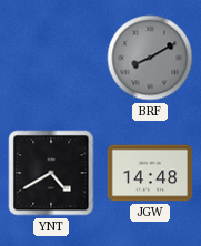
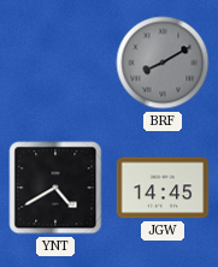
JGW: 14:48 -> 14:45 (163, 188)
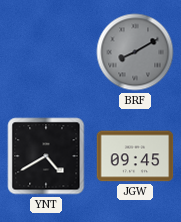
JGW: 14:45 -> 09:45 (135, 156)
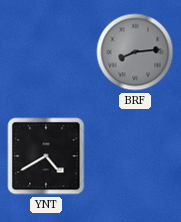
BRF: 8:10 -> 8:14 (135, 52)
JGW: 09:45 -> none (135, 156)
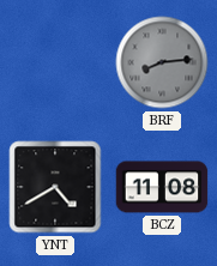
BCZ: none -> 11:08 (162, 187)
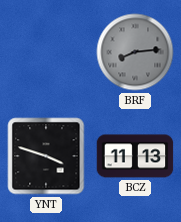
YNT: 4:40 -> 3:48 (46, 156)
BCZ: 11:08 -> 11:13 (135, 156)
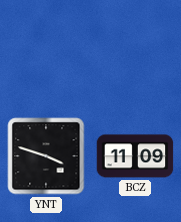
BRF: 8:14 -> none (135, 52)
BCZ: 11:13 -> 11:09 (135, 156)
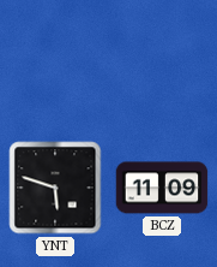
YNT: 3:48 -> 5:48 (55, 188)
